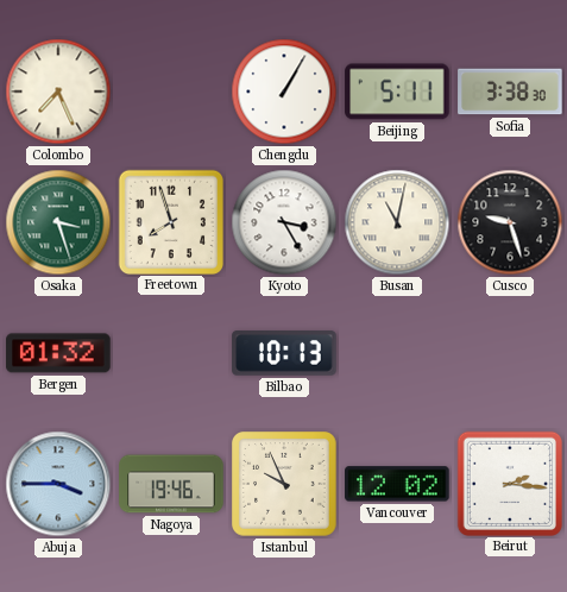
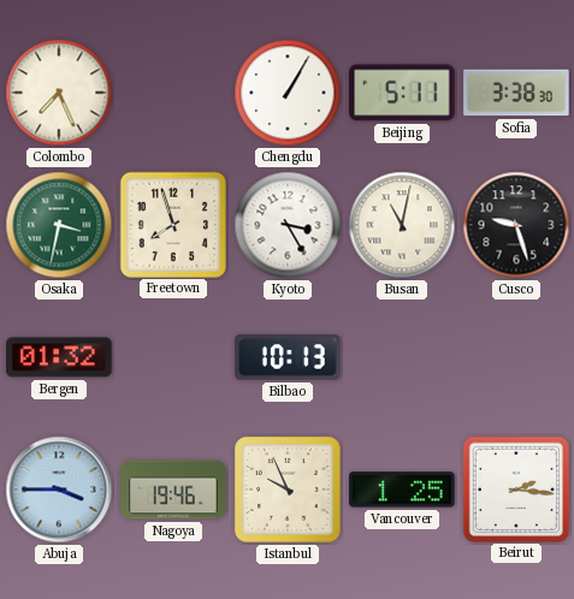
Osaka: 3:27 -> 3:32 (59, 225)
Vancouver: 12:02 -> 1:25 (402, 490)
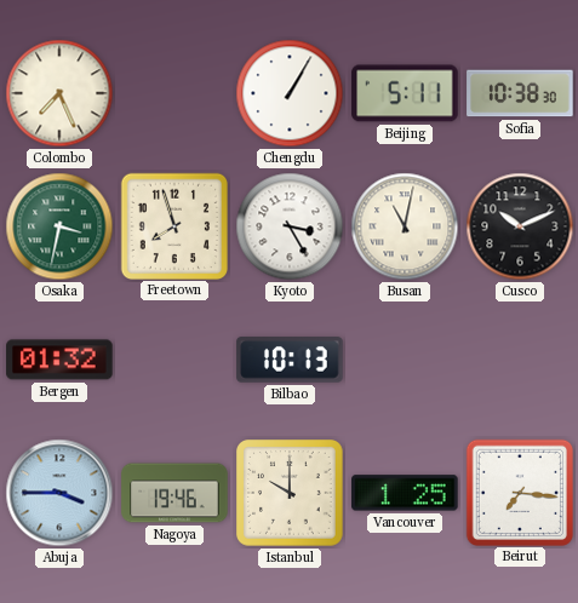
Sofia: 3:38 -> 10:38 (520, 93)
Cusco: 9:27 -> 10:11 (520, 226)
Istanbul: 9:56 -> 10:00 (291, 494)
Beirut: 2:16 -> 7:16 (519, 492)
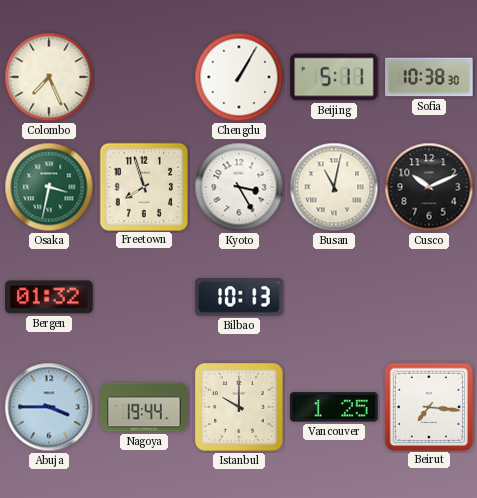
Nagoya: 19:46 -> 19:44 (144, 407)
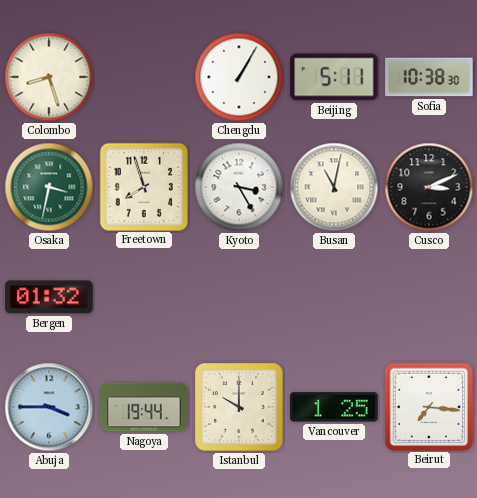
Colombo: 7:26 -> 8:27 (49, 77)
Cusco: 10:11 -> 3:11 (429, 187)
Bilbao: 10:13 -> none (239, 297)
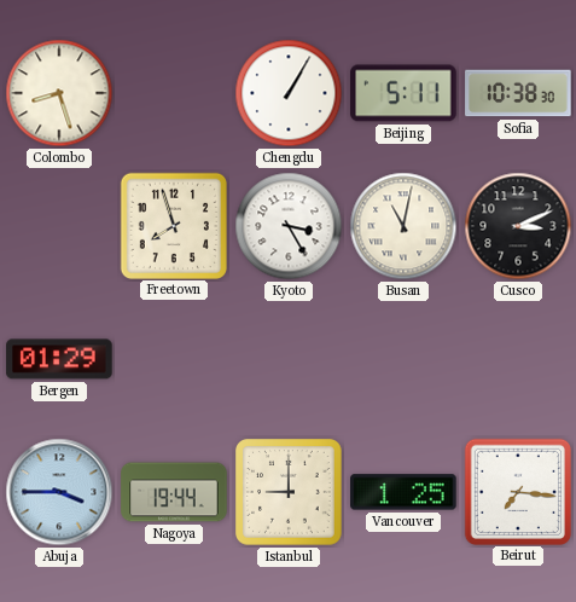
Osaka: 3:32 -> none (49, 187)
Bergen: 01:32 -> 01:29 (59, 359)
Istanbul: 10:00 -> 9:00 (290, 493)
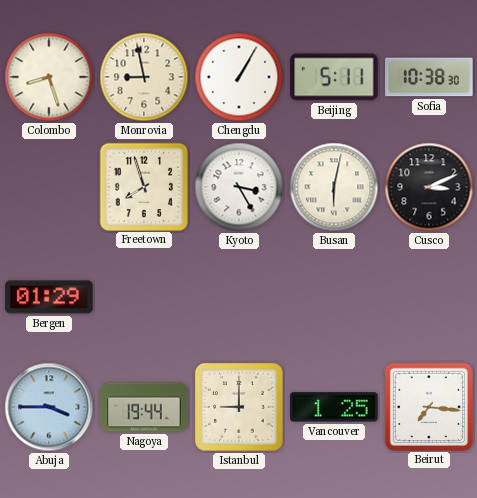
Monrovia: none -> 8:58 (144, 77)
Busan: 11:02 -> 6:02 (334, 187)
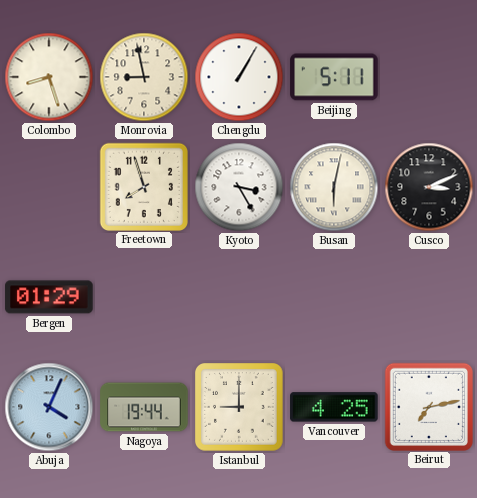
Sofia: 10:38 -> none (429, 77)
Abuja: 3:45 -> 4:04 (49, 407)
Vancouver: 1:25 -> 4:25 (334, 407)
Beirut: 7:16 -> 7:13 (428, 406)
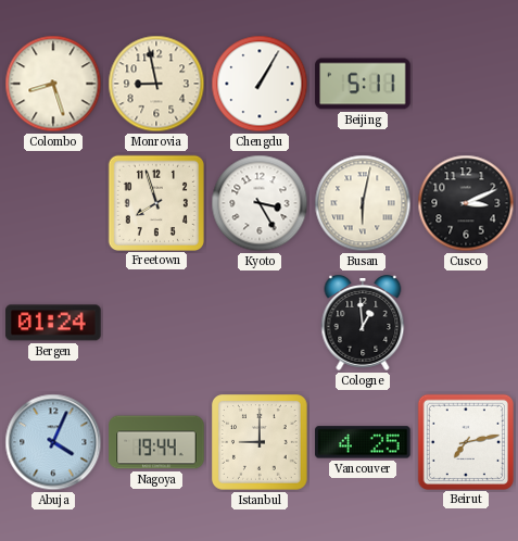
Bergen: 01:29 -> 01:24 (53, 323)
Cologne: none -> 12:59 (363, 324)
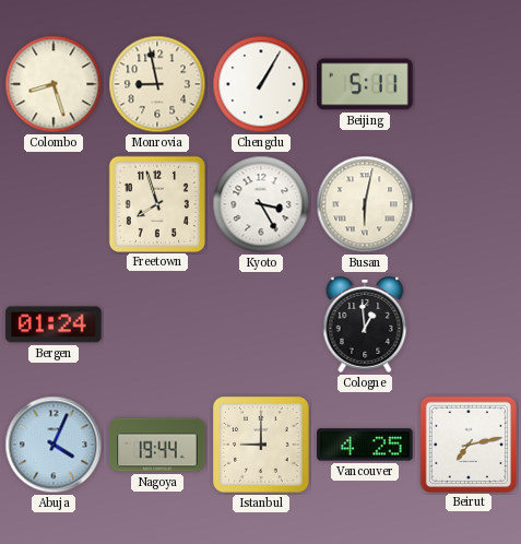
Cusco: 3:11 -> none (466, 203)
